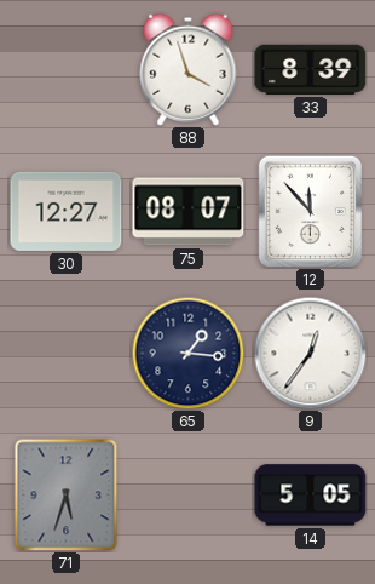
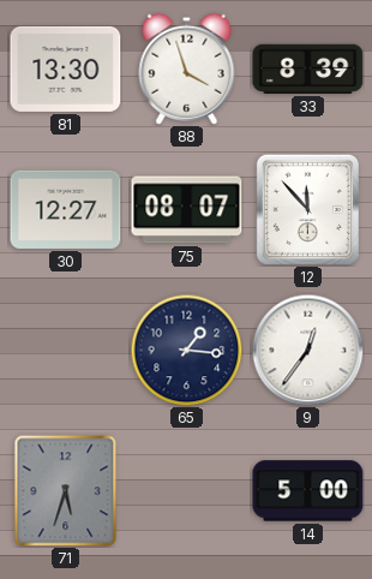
81: none -> 13:30 (66, 68)
14: 5:05 -> 5:00 (308, 491)
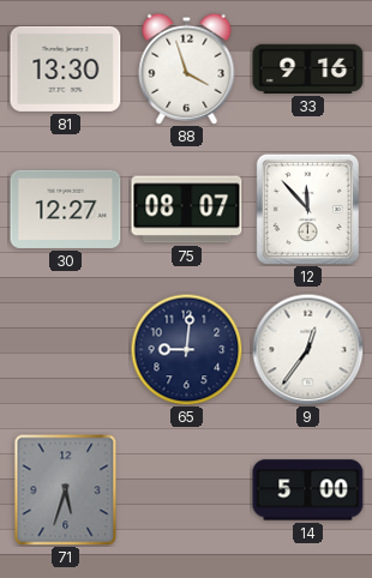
33: 8:39 -> 9:16 (308, 68)
65: 1:16 -> 9:01 (186, 349)
